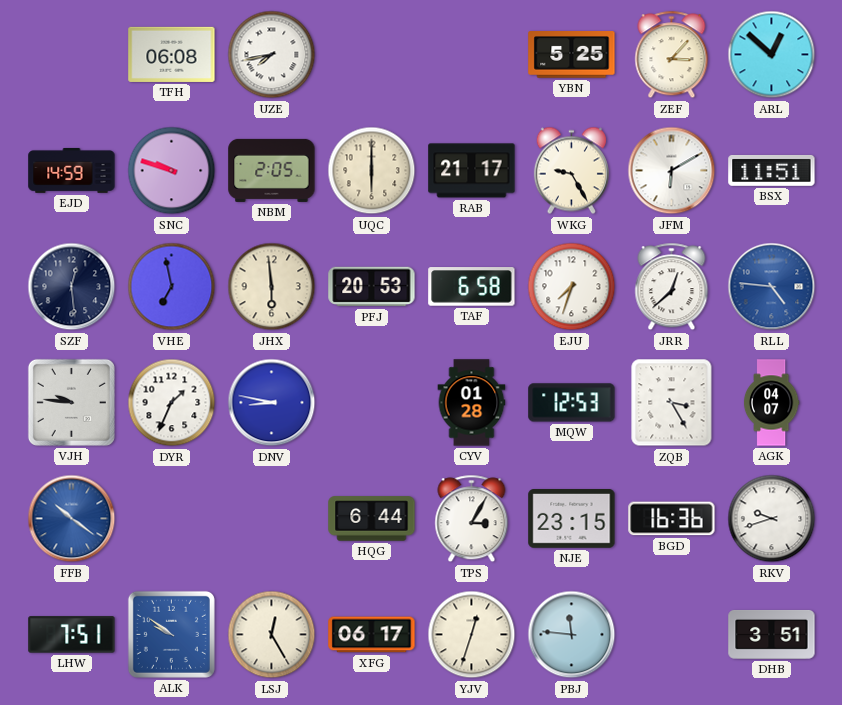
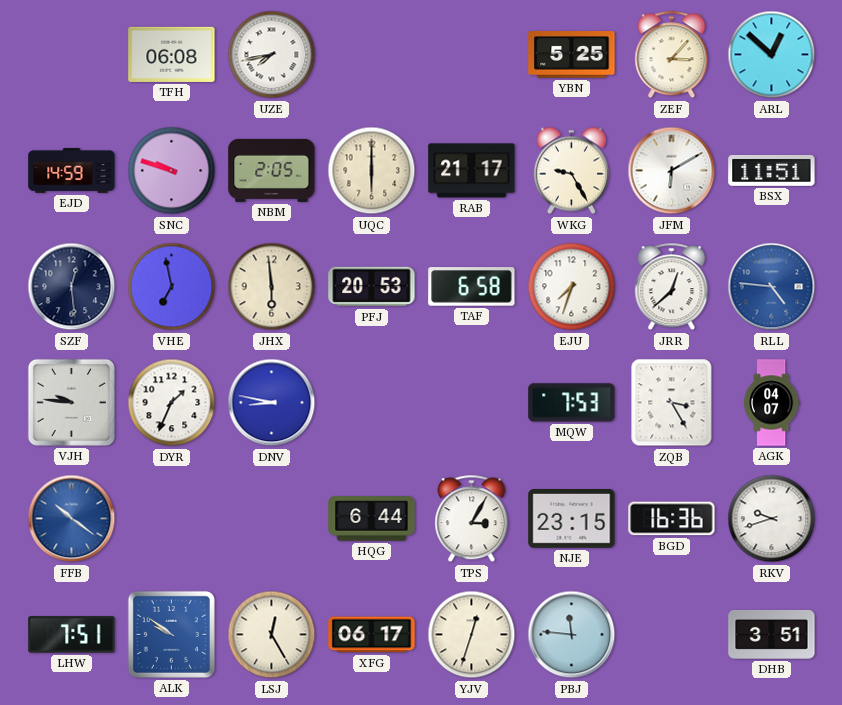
CYV: 01:28 -> none (472, 403)
MQW: 12:53 -> 7:53 (572, 403)
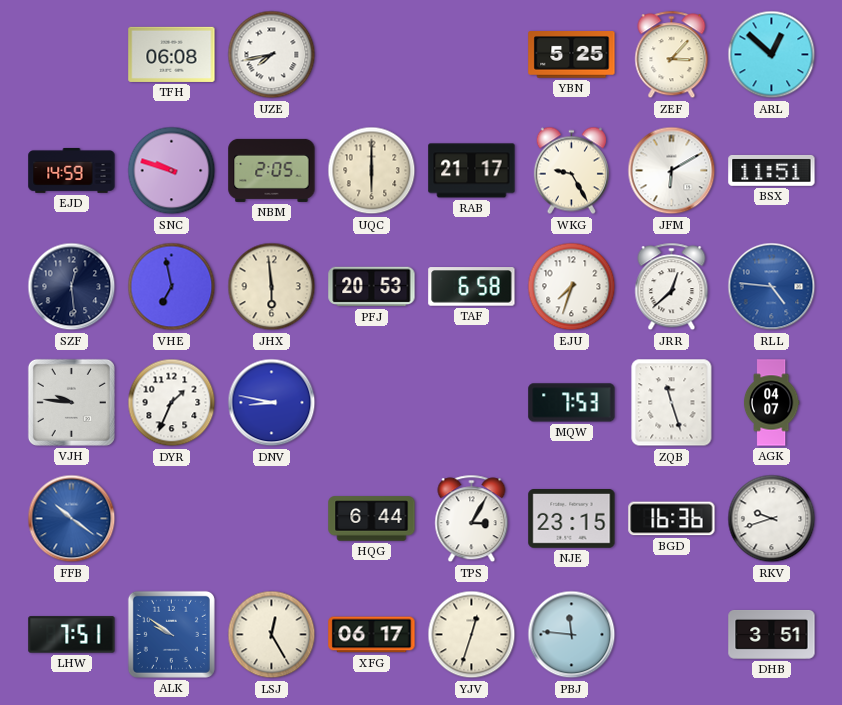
ZQB: 3:25 -> 11:27 (672, 403)
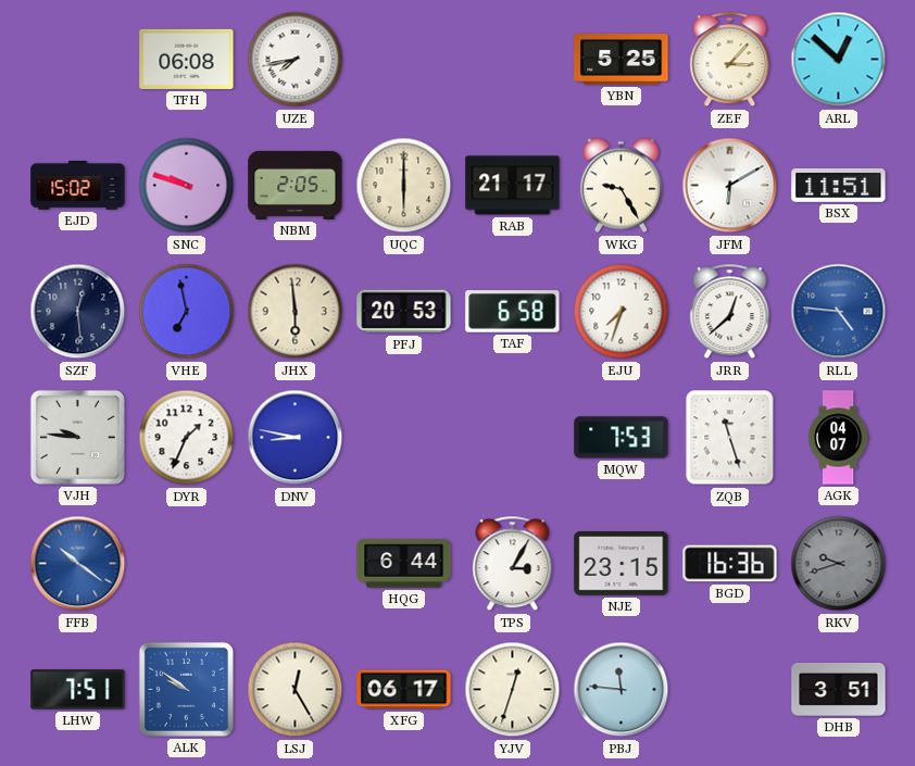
EJD: 14:59 -> 15:02 (78, 185)
RKV dial: white -> grey (839, 564)
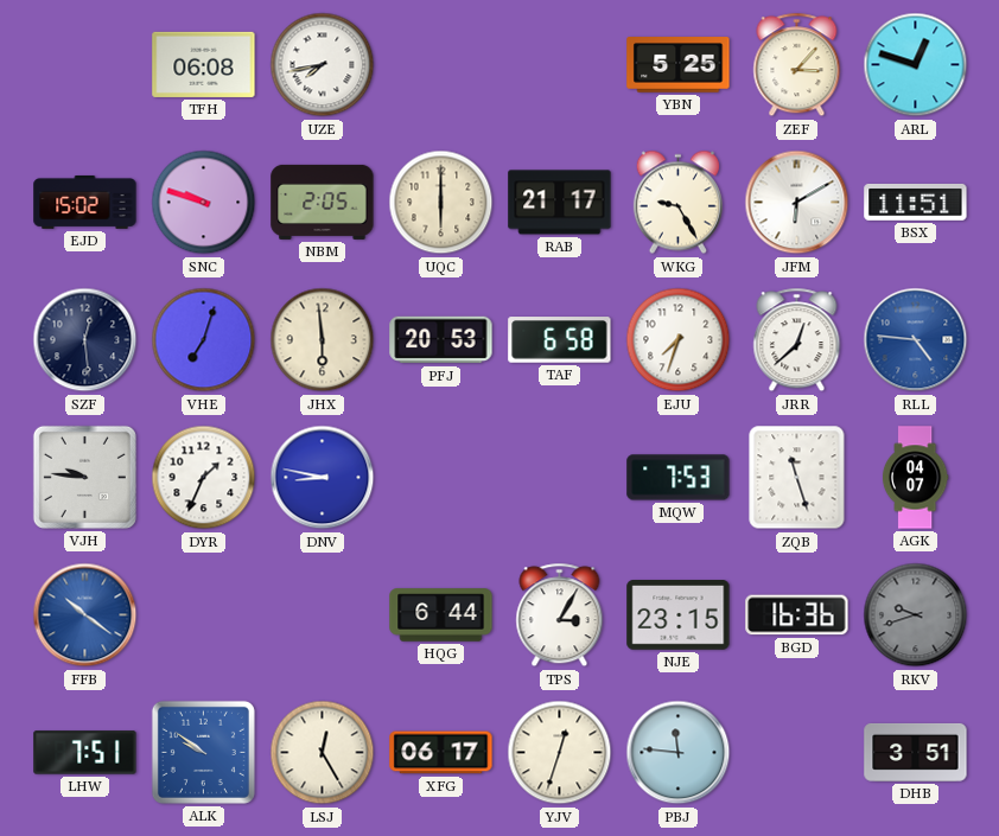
ARL: 12:52 -> 12:48 (916, 65)
VHE: 6:58 -> 7:03 (204, 340)
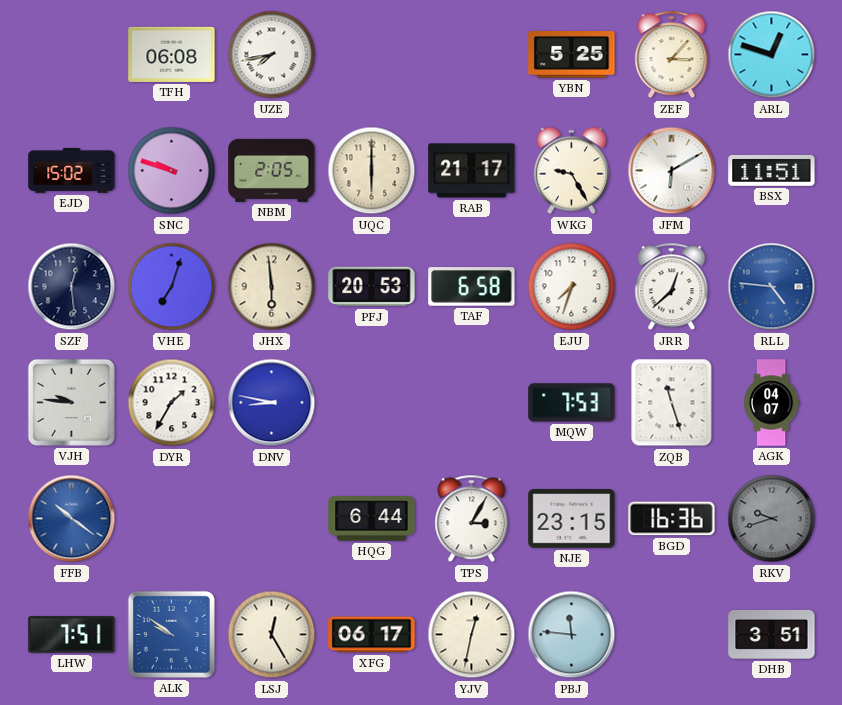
DYR: 1:34 -> 1:35 (172, 403)
YJV: 12:33 -> 12:32 (472, 635)
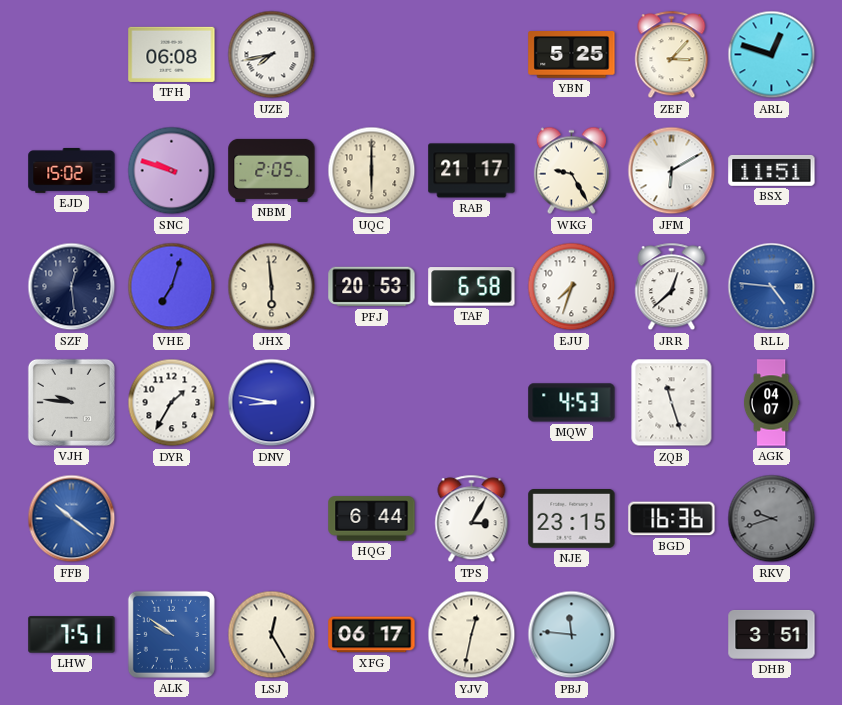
MQW: 7:53 -> 4:53 (572, 403)
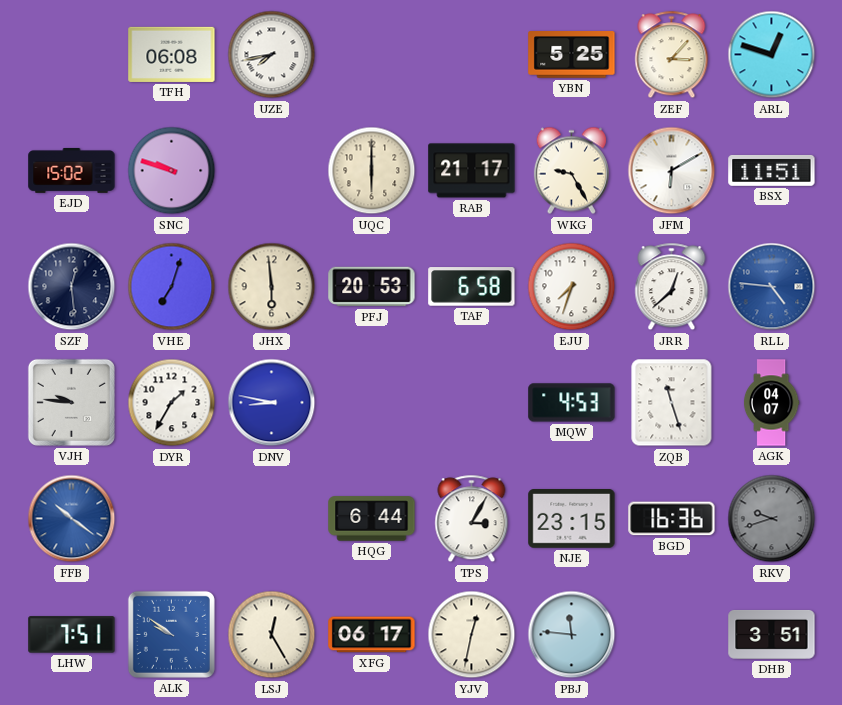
NBM: 2:05 -> none (272, 170)
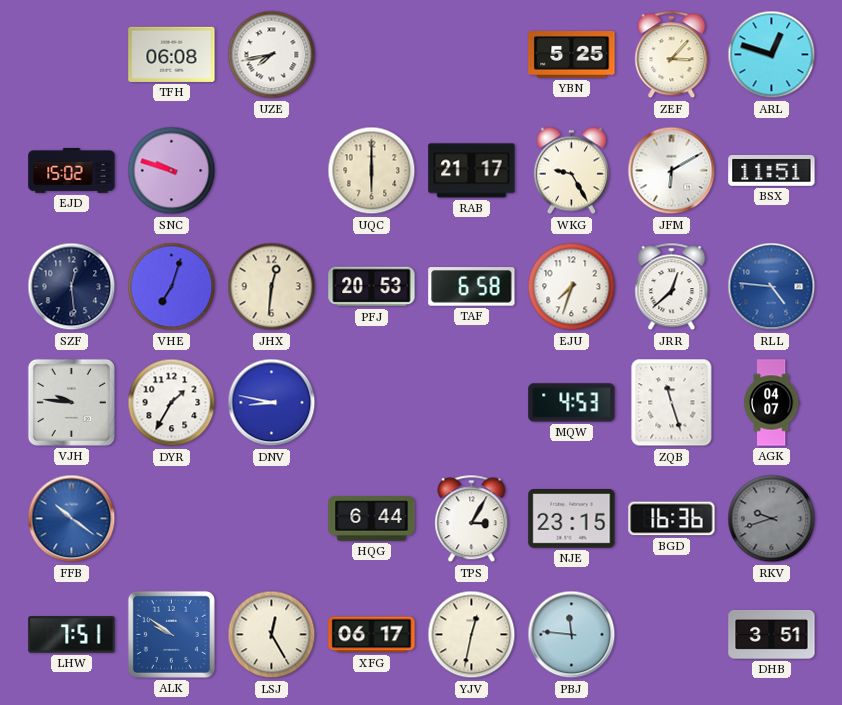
JHX: 5:59 -> 12:31 (272, 287)
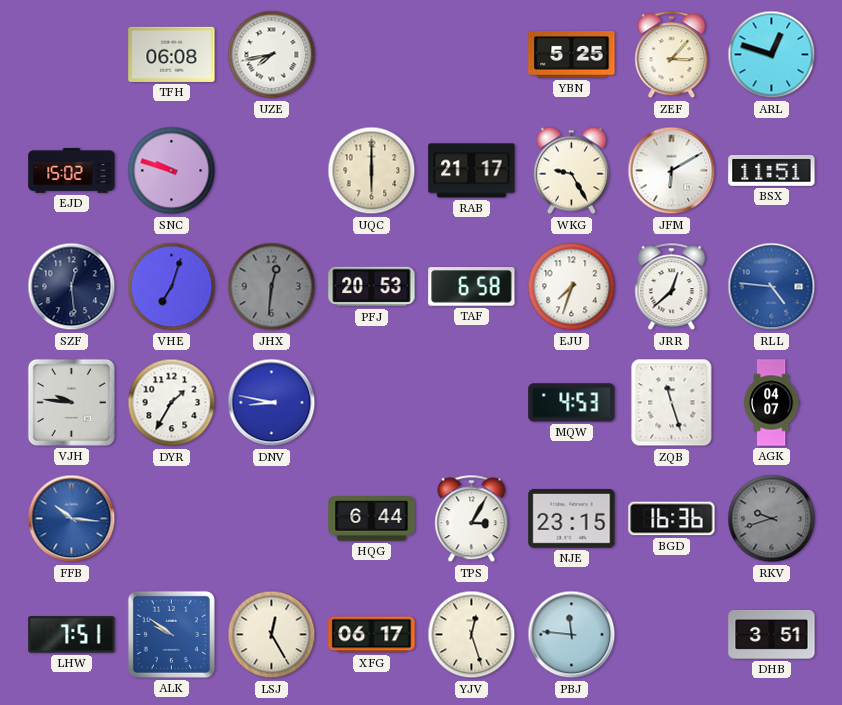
JHX dial: cream -> grey (272, 287)
FFB: 10:21 -> 10:16 (72, 519)
YJV: 12:32 -> 12:27 (472, 635)
